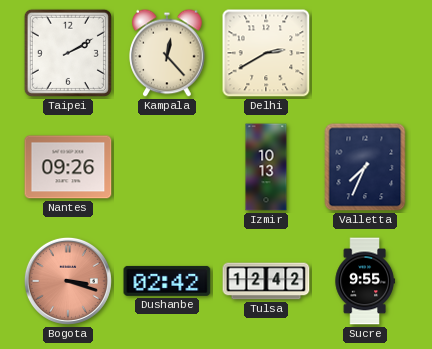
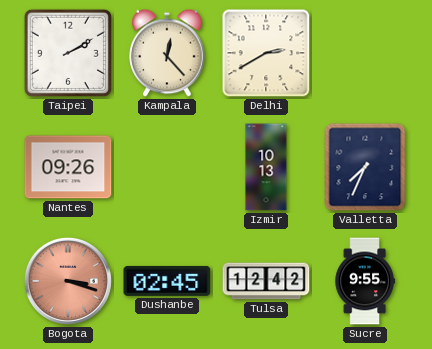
Dushanbe: 02:42 -> 02:45 (167, 281)
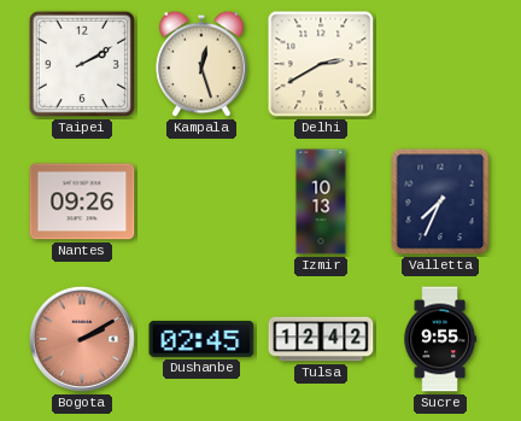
Kampala: 12:23 -> 12:27 (201, 64)
Bogota: 3:18 -> 2:10 (82, 339)
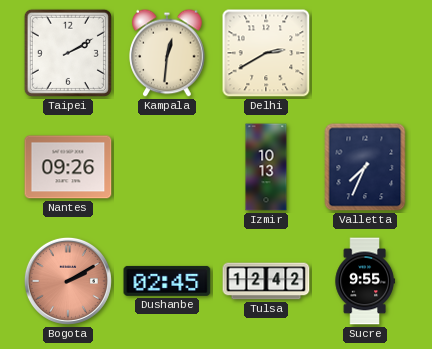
Kampala: 12:27 -> 12:31 (167, 53)
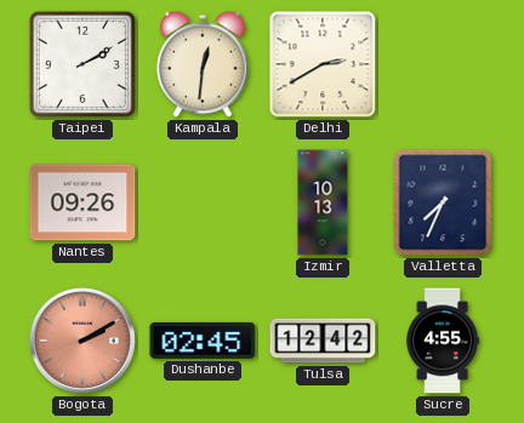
Sucre: 9:55 -> 4:55 (443, 341)
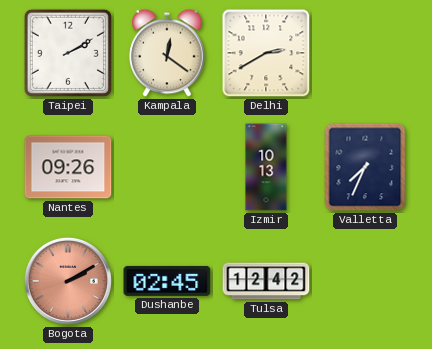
Kampala: 12:31 -> 12:21 (167, 53)
Sucre: 4:55 -> none (443, 341)
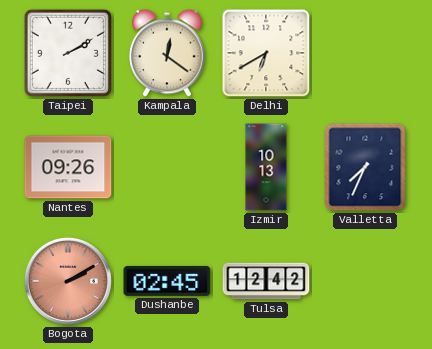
Delhi: 2:40 -> 6:40 (266, 53)
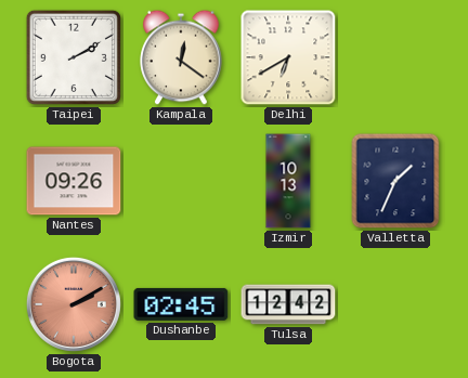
Valletta: 7:34 -> 1:34 (395, 181)
